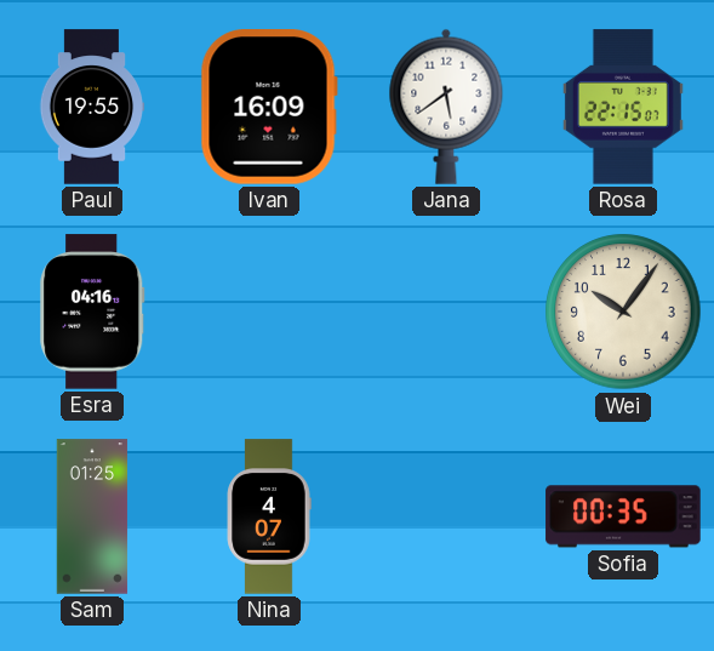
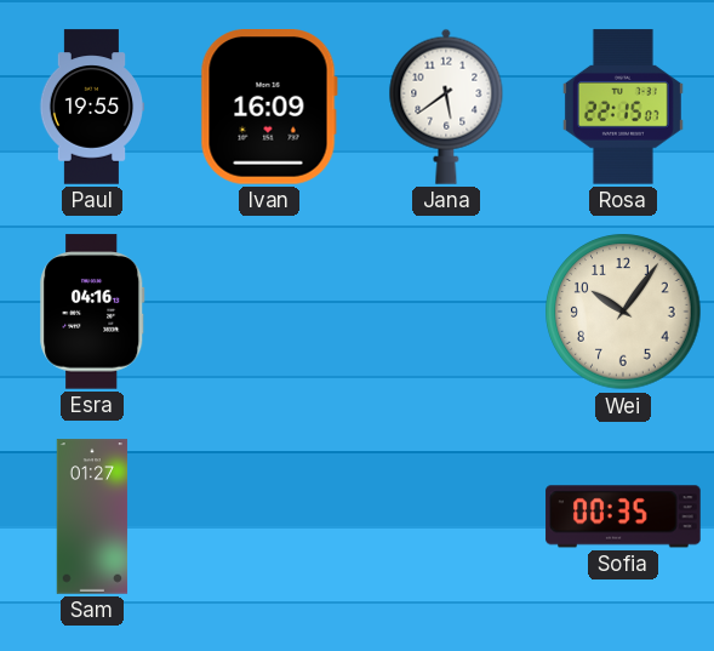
Sam: 01:25 -> 01:27 (92, 516)
Nina: 4:07 -> none (269, 516)
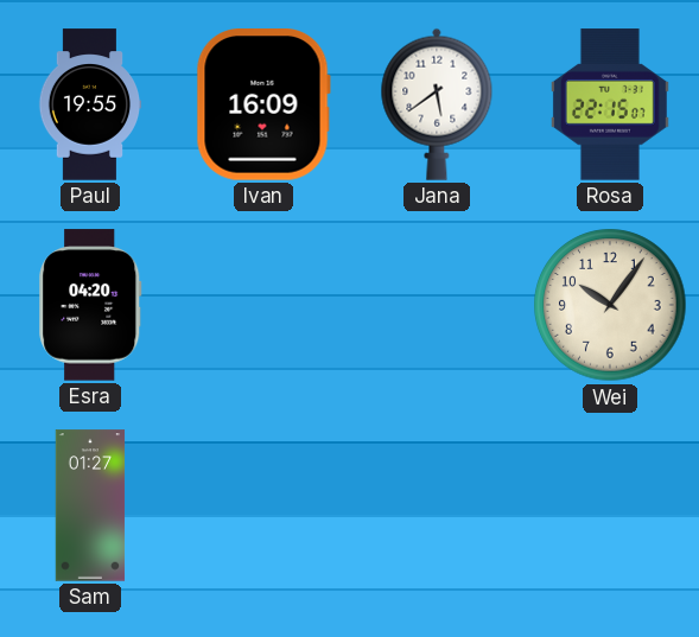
Esra: 04:16 -> 04:20 (90, 305)
Sofia: 00:35 -> none (623, 516)
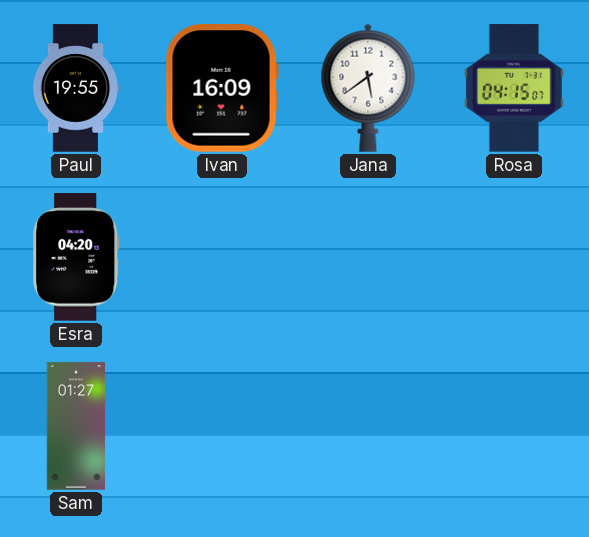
Rosa: 22:15 -> 04:15 (514, 88)
Wei: 10:06 -> none (610, 305)
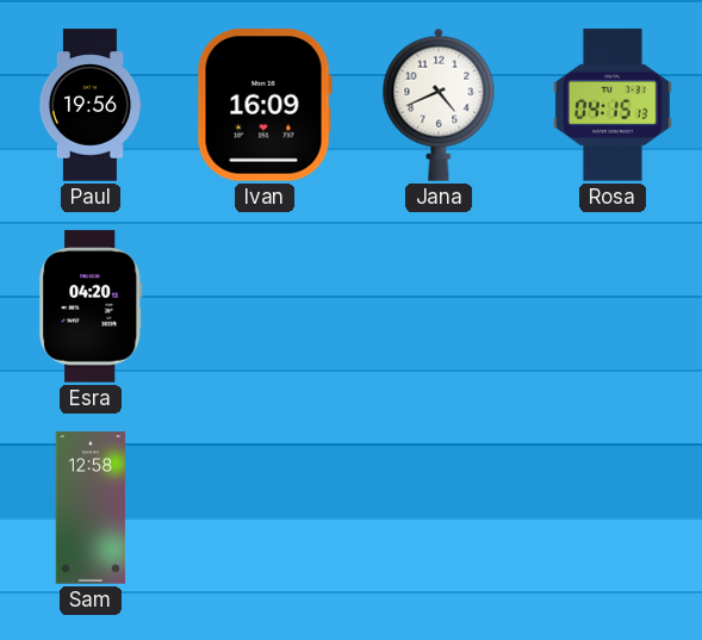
Paul: 19:55 -> 19:56 (91, 105)
Jana: 5:39 -> 4:41 (439, 105)
Rosa: 04:15:07 -> 04:15:13 (613, 105)
Sam: 01:27 -> 12:58 (91, 508)
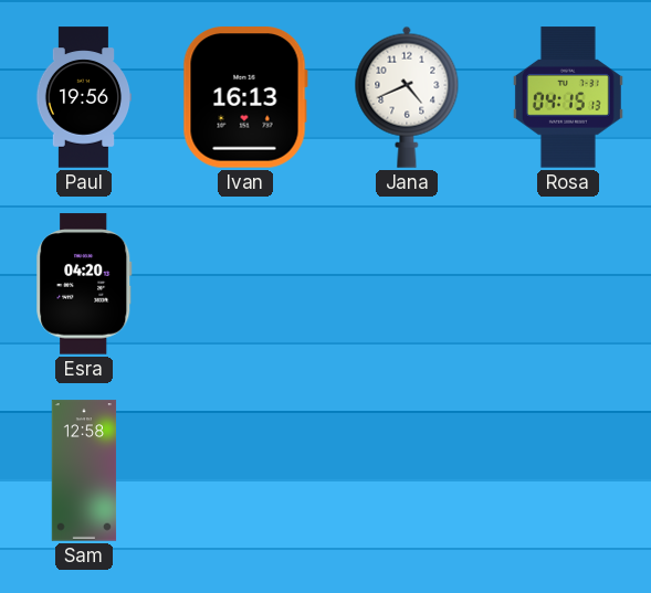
Ivan: 16:09 -> 16:13 (245, 97)
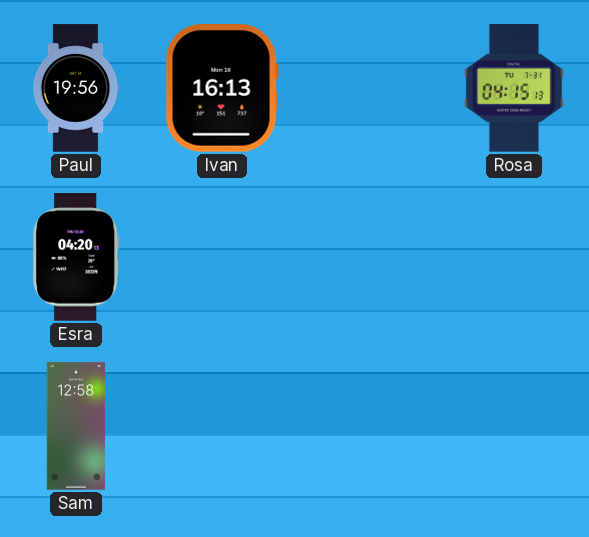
Jana: 4:41 -> none (407, 97)
